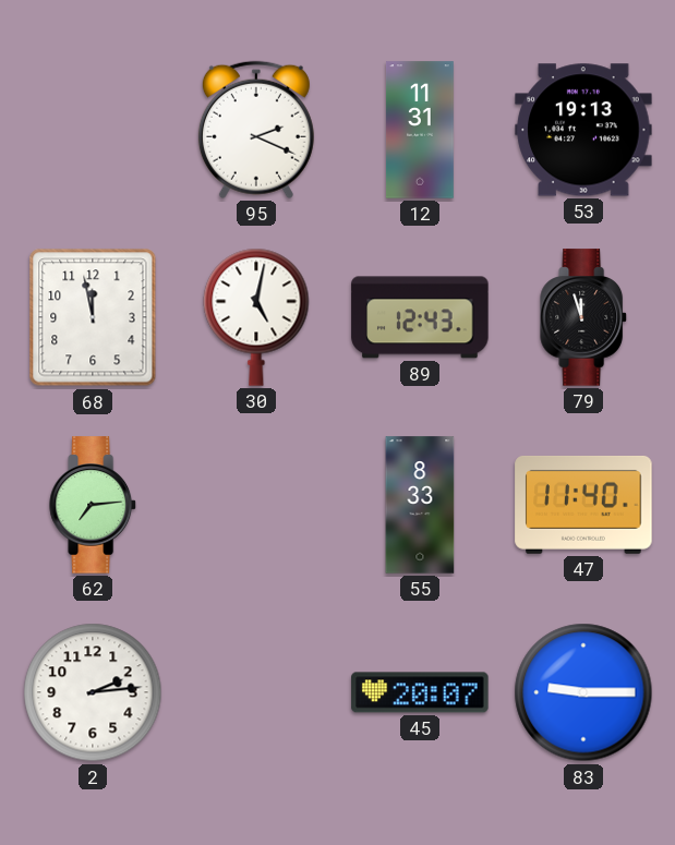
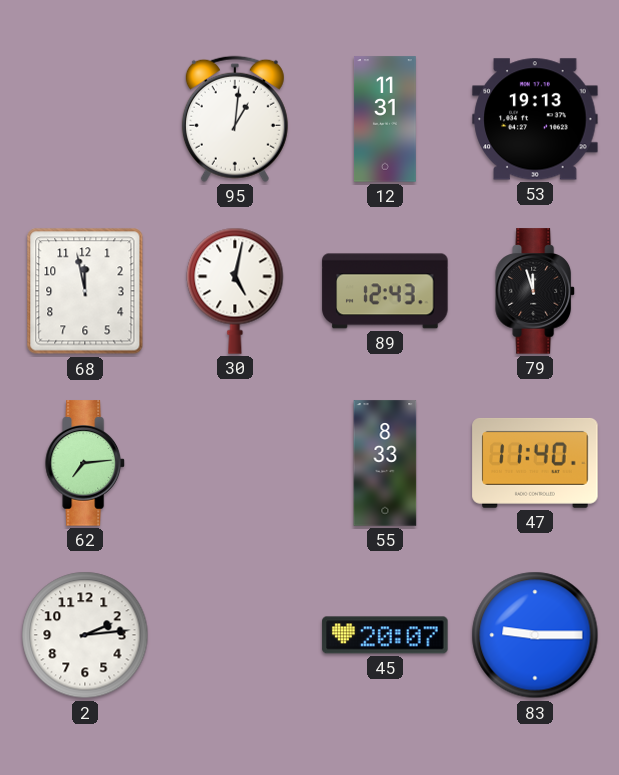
95: 2:19 -> 1:01 (235, 119)
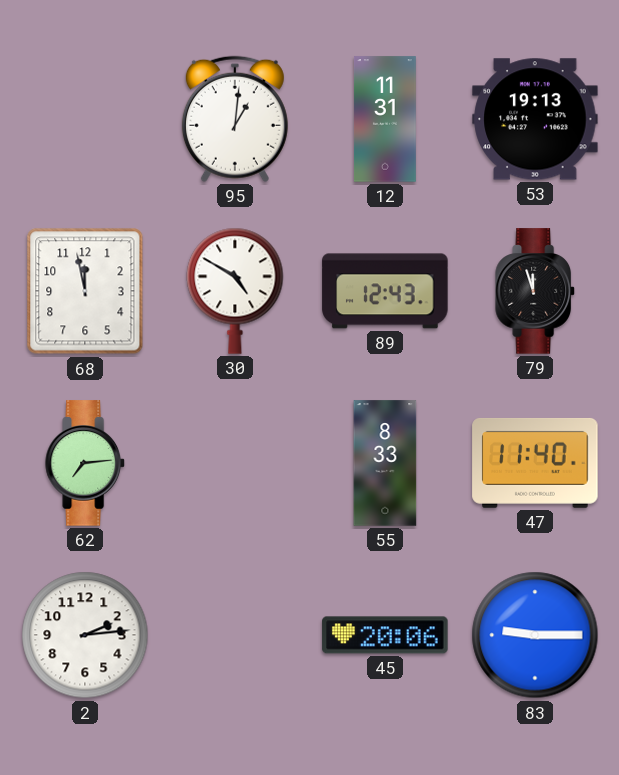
30: 5:02 -> 4:50 (235, 291)
45: 20:07 -> 20:06 (385, 635)
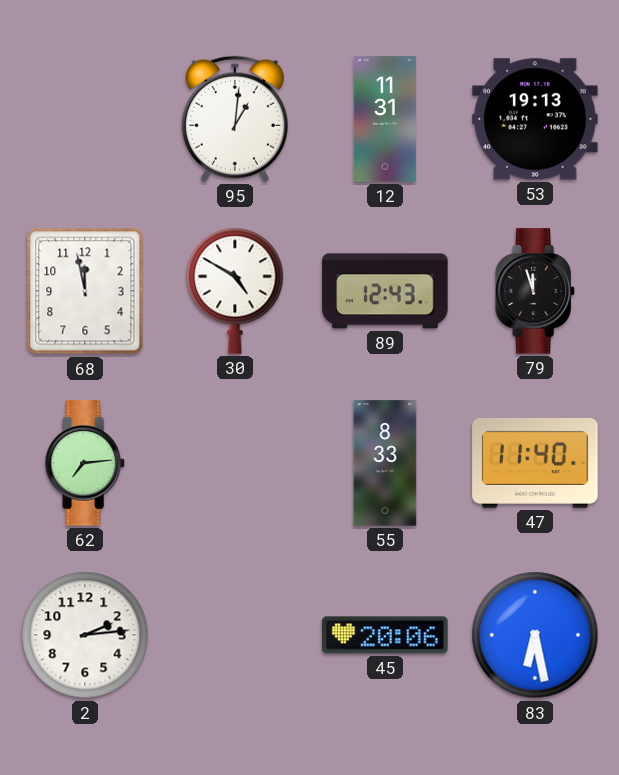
83: 9:15 -> 6:28 (535, 635)
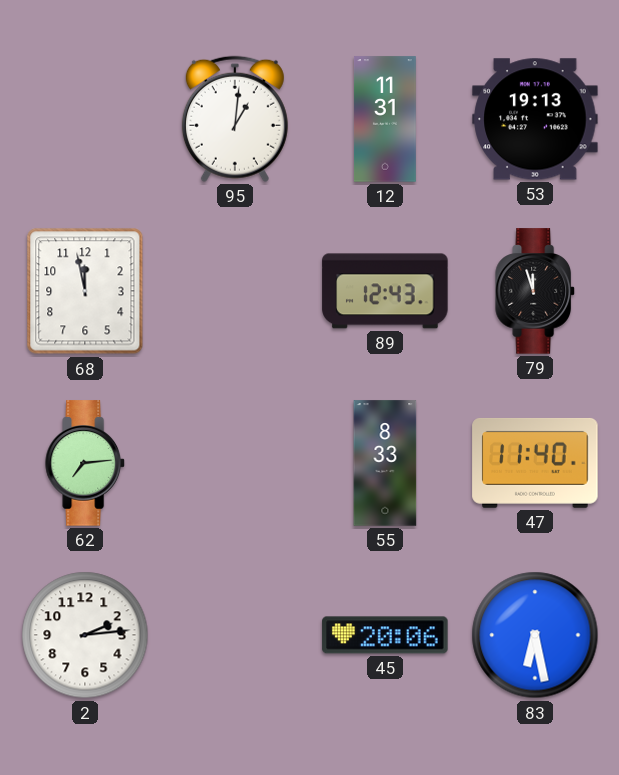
30: 4:50 -> none (235, 291)
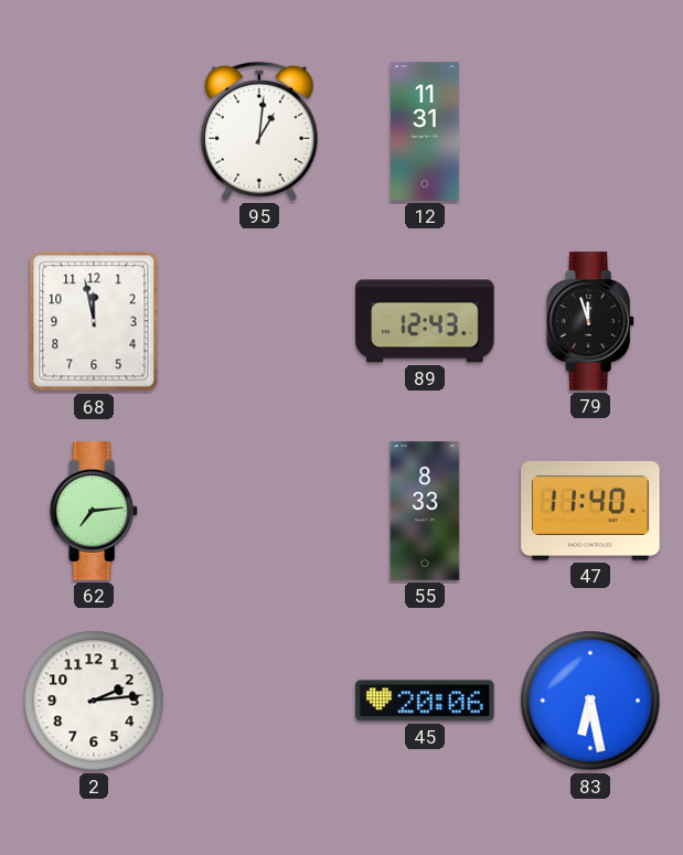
53: 19:13 -> none (535, 119)
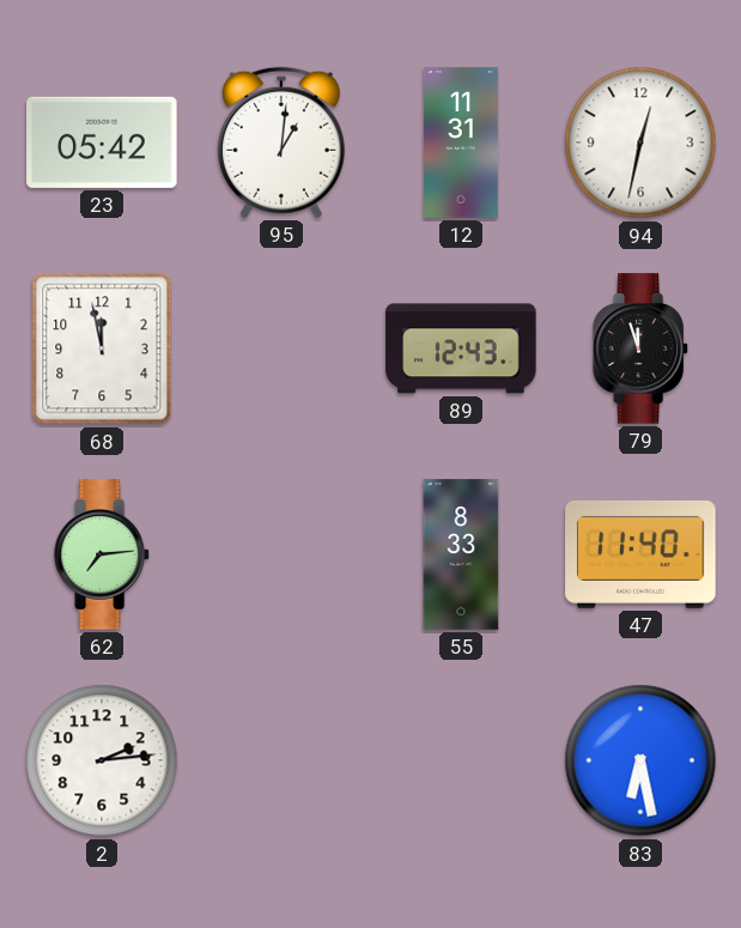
23: none -> 05:42 (102, 142)
94: none -> 12:32 (640, 142)
45: 20:06 -> none (425, 701)
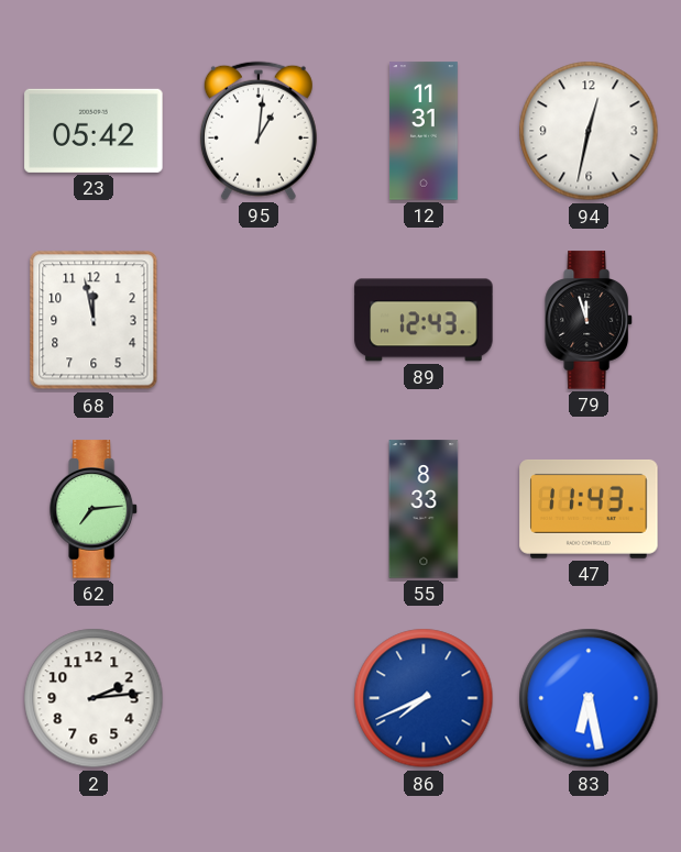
47: 11:40 -> 11:43 (589, 509)
86: none -> 7:41 (424, 698)
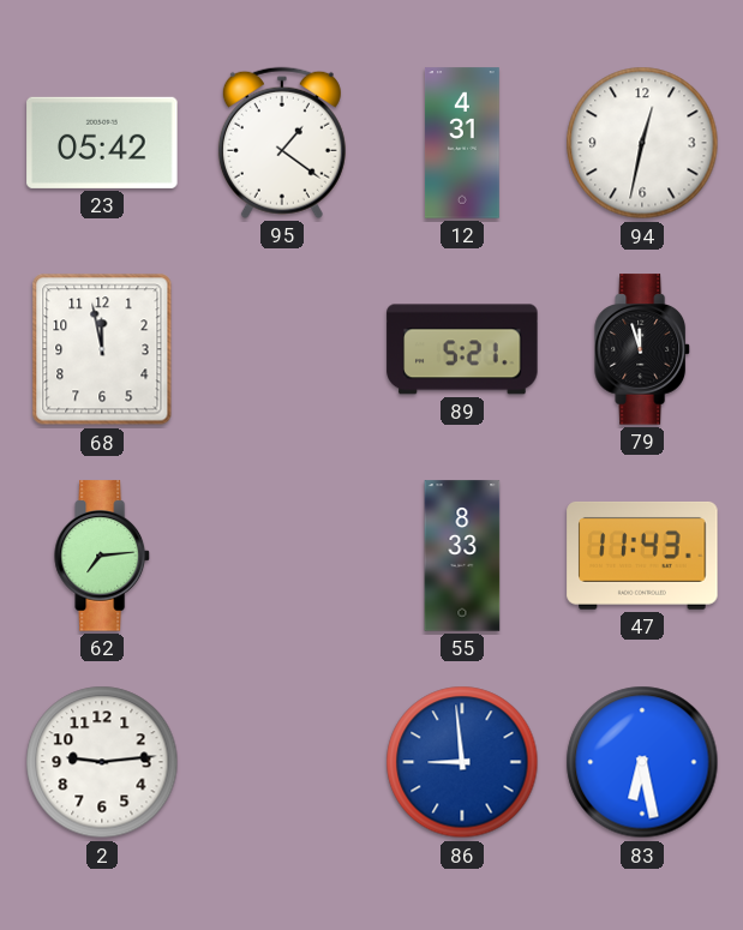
95: 1:01 -> 1:21 (282, 143)
12: 11:31 -> 4:31 (462, 143)
89: 12:43 -> 5:21 (462, 349)
2: 2:14 -> 9:14 (102, 762)
86: 7:41 -> 8:59 (462, 762)
